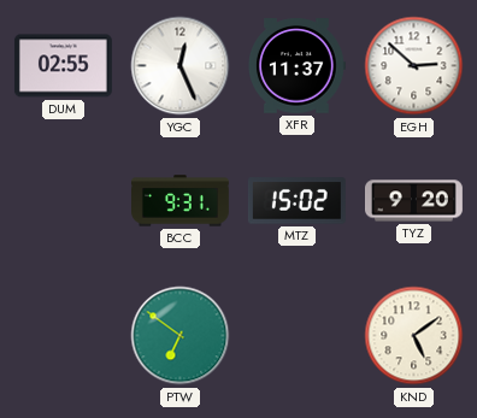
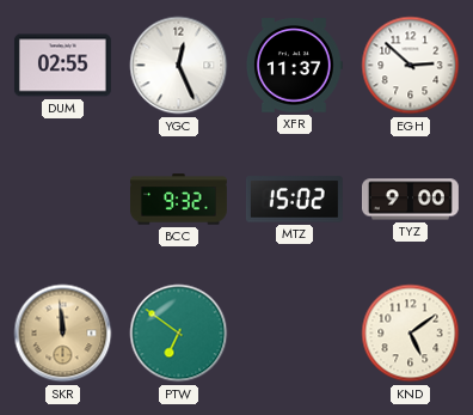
BCC: 9:31 -> 9:32 (179, 200)
TYZ: 9:20 -> 9:00 (411, 200)
SKR: none -> 11:59 (63, 334)
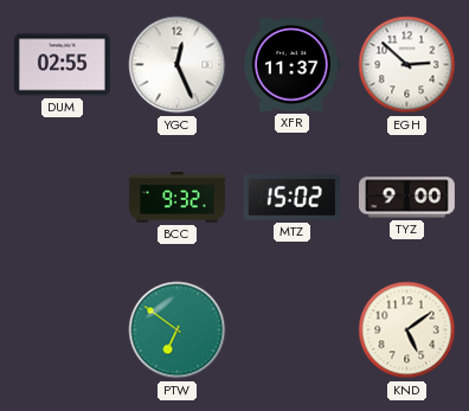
SKR: 11:59 -> none (63, 334)
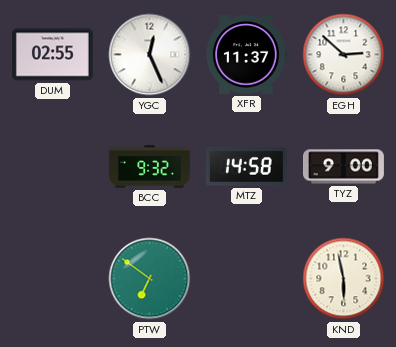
MTZ: 15:02 -> 14:58 (246, 167)
KND: 5:09 -> 5:58 (344, 279)
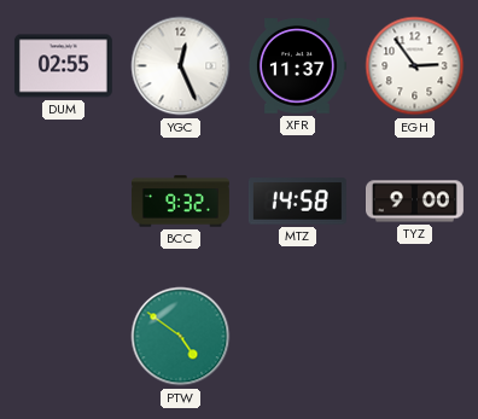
EGH: 2:52 -> 2:54 (415, 66)
PTW: 6:51 -> 4:51 (181, 337)
KND: 5:58 -> none (344, 279)
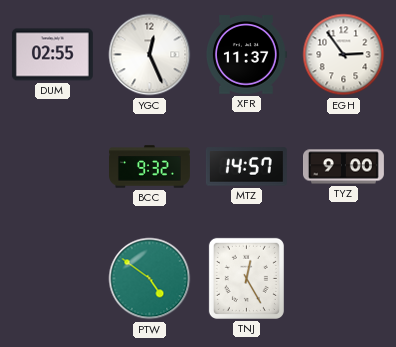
MTZ: 14:58 -> 14:57 (246, 167)
TNJ: none -> 12:25 (246, 278)
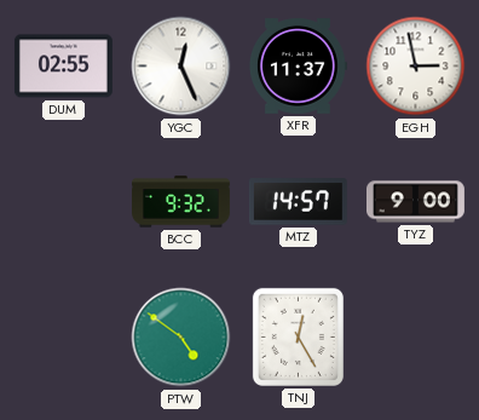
EGH: 2:54 -> 2:58 (416, 67)
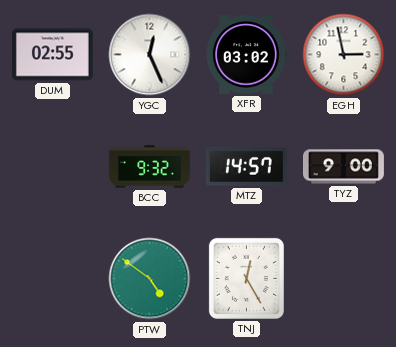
XFR: 11:37 -> 03:02 (246, 55)
